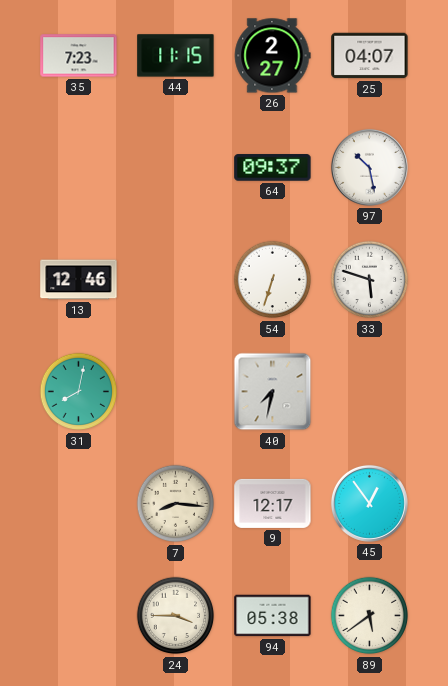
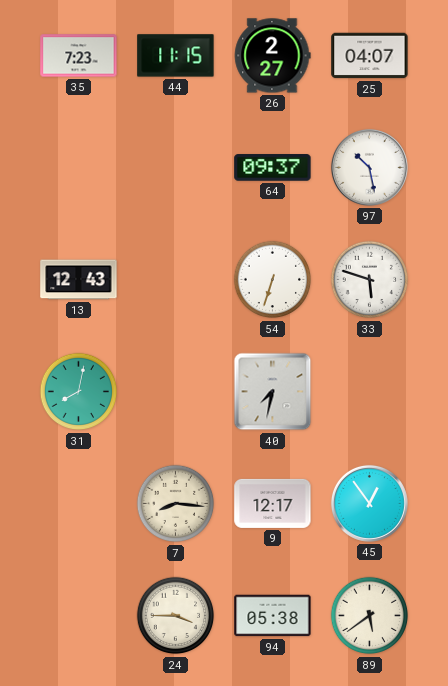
13: 12:46 -> 12:43 (79, 280)
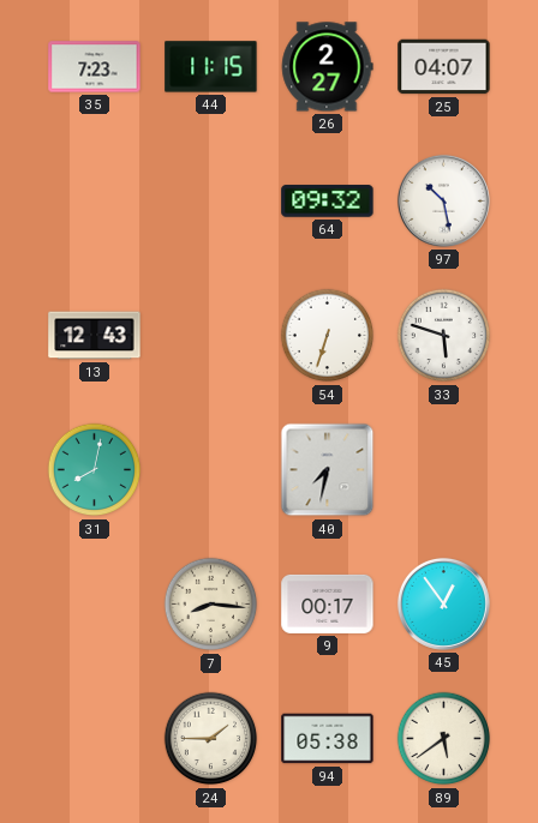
64: 09:37 -> 09:32 (328, 202)
9: 12:17 -> 00:17 (328, 603)
24: 3:45 -> 1:45 (211, 739)
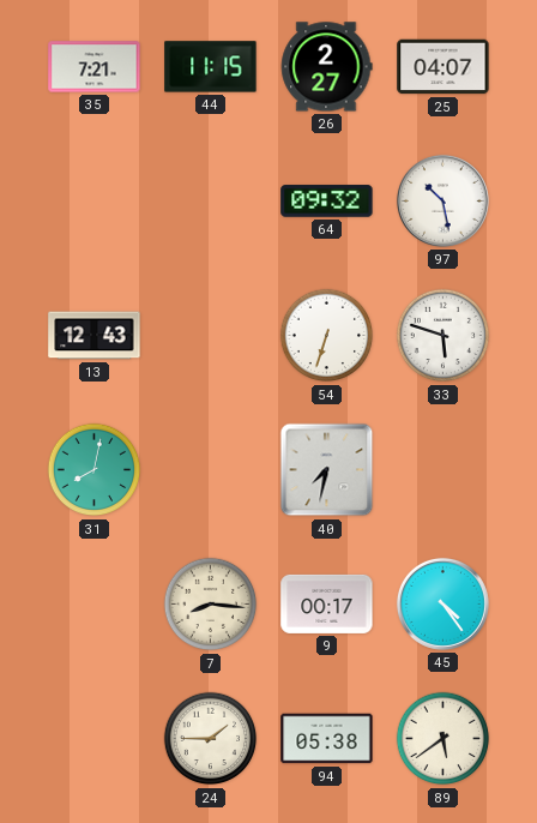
35: 7:23 -> 7:21 (95, 67)
45: 12:54 -> 4:24 (442, 603)
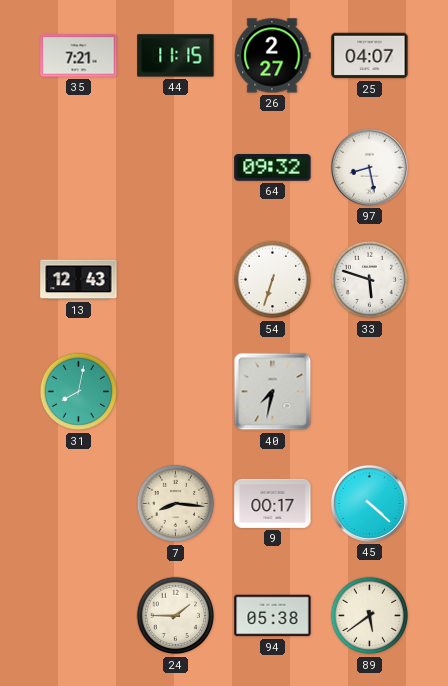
97: 10:28 -> 8:28 (369, 167)
45: 4:24 -> 4:22 (369, 503)
